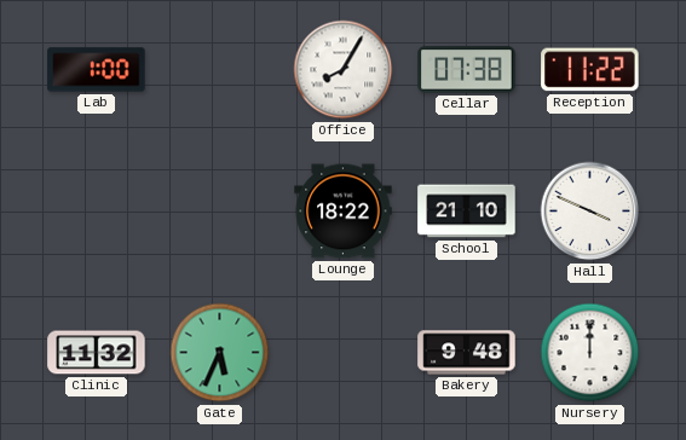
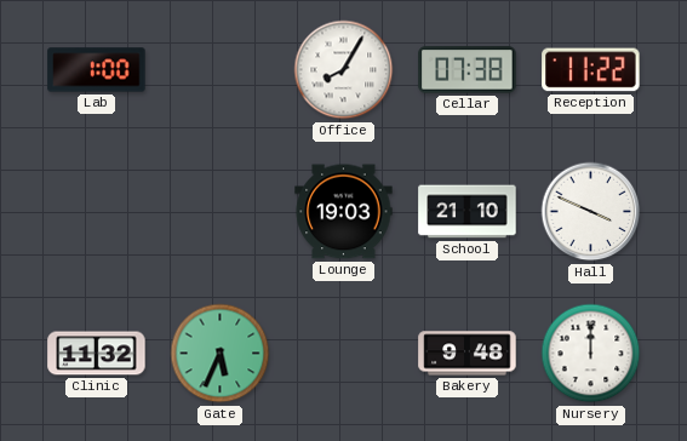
Lounge: 18:22 -> 19:03 (344, 212)
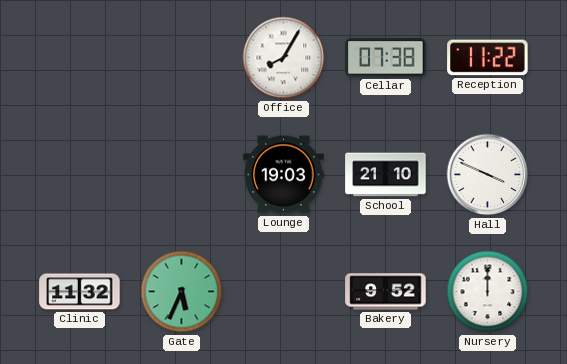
Lab: 1:00 -> none (97, 70)
Bakery: 9:48 -> 9:52 (386, 292)
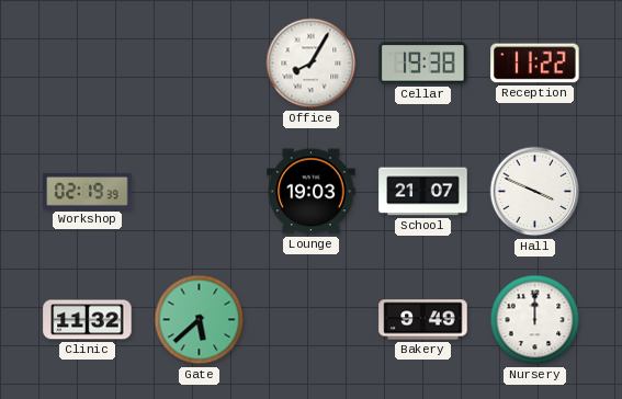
Cellar: 07:38 -> 19:38 (423, 64)
Workshop: none -> 02:19 (88, 191)
School: 21:10 -> 21:07 (423, 192)
Gate: 5:34 -> 5:38 (200, 320)
Bakery: 9:52 -> 9:49 (423, 320)
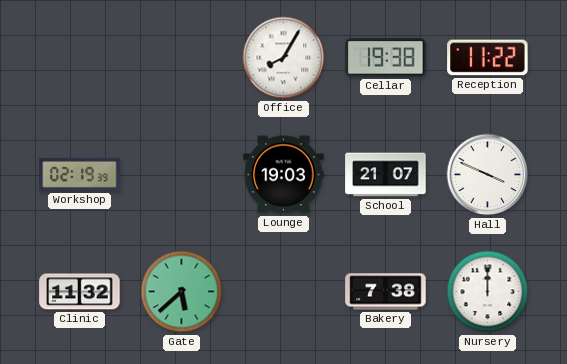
Bakery: 9:49 -> 7:38 (386, 292)
